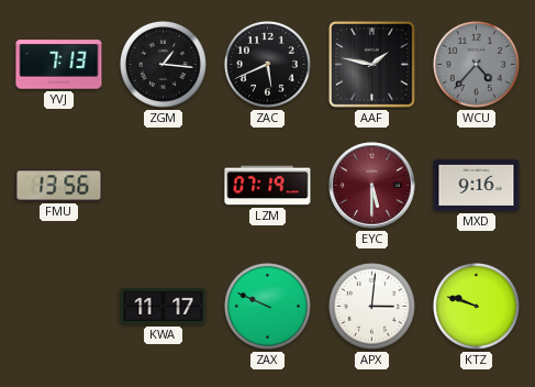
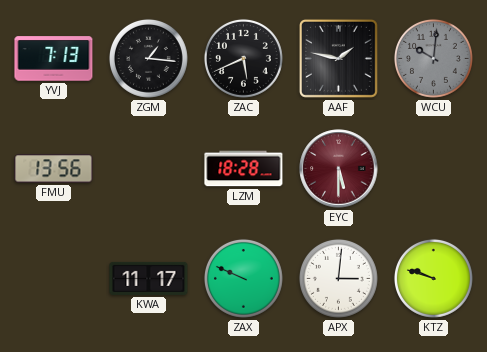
WCU: 4:37 -> 10:01 (433, 58)
LZM: 07:19 -> 18:28 (244, 169)
MXD: 9:16 -> none (477, 185)
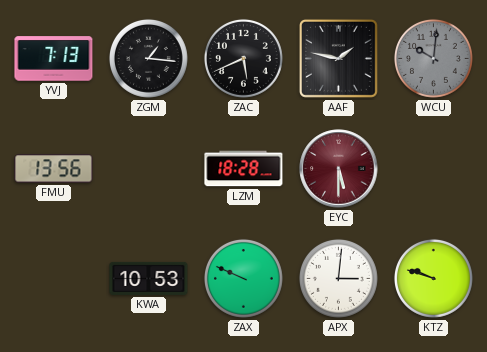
KWA: 11:17 -> 10:53 (149, 278)
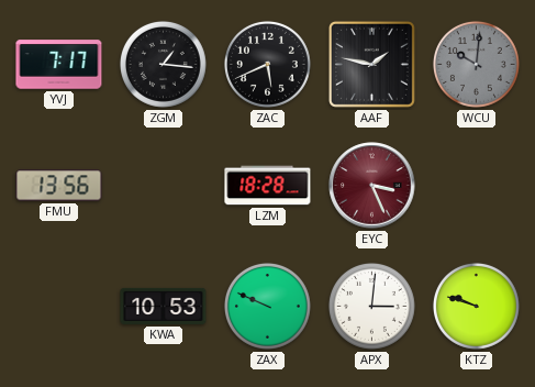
YVJ: 7:13 -> 7:17 (59, 65)
EYC: 5:30 -> 3:26 (372, 186)
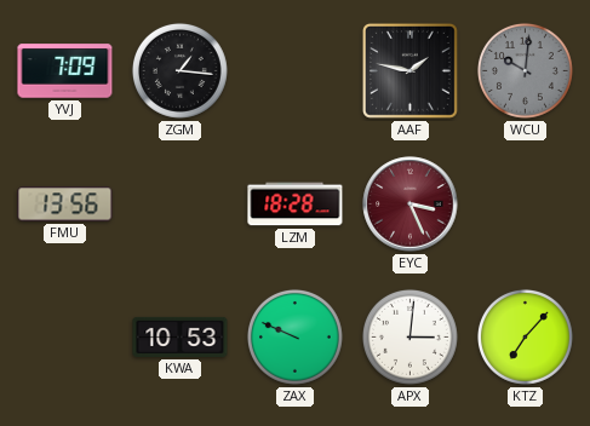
YVJ: 7:17 -> 7:09 (65, 71)
ZAC: 5:41 -> none (267, 64)
KTZ: 9:48 -> 7:07 (525, 336)
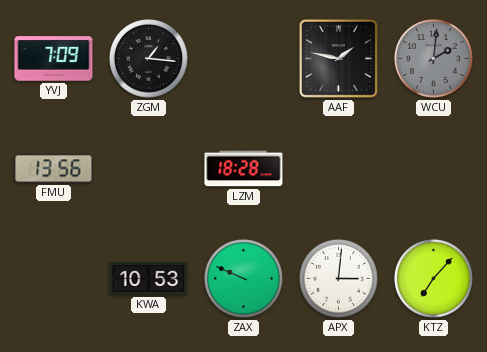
WCU: 10:01 -> 2:01 (433, 58)
EYC: 3:26 -> none (411, 205)
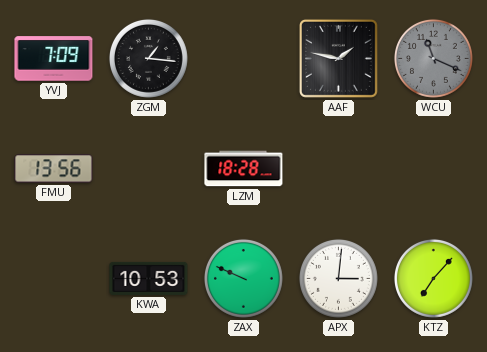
WCU: 2:01 -> 11:19 (433, 58)
